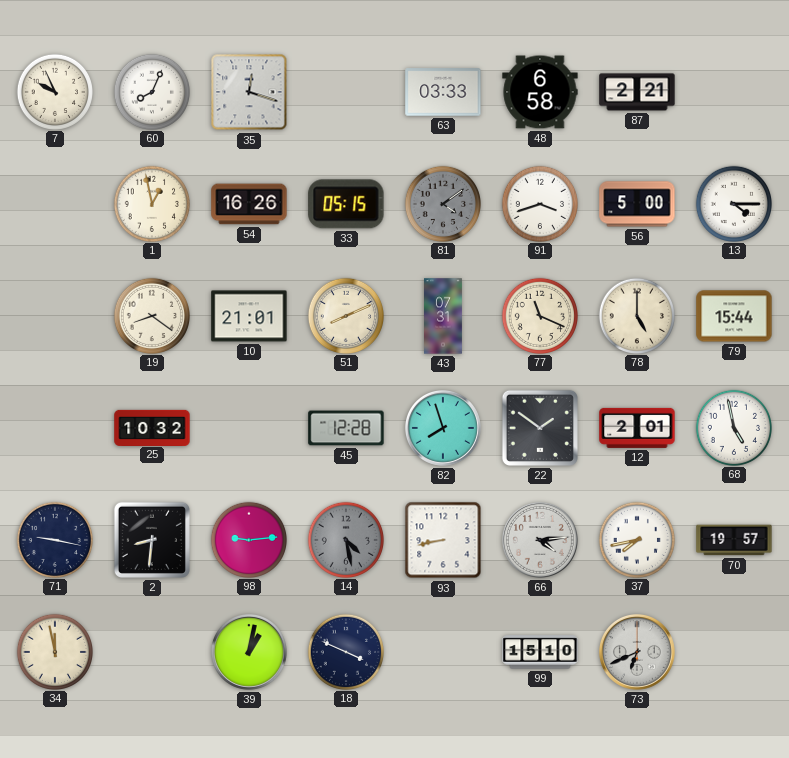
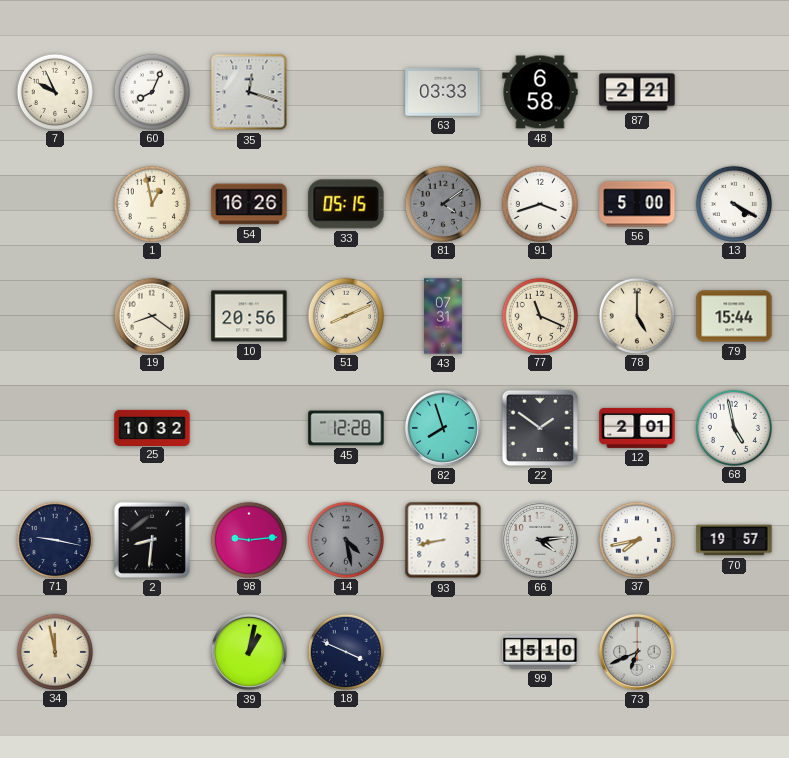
13: 4:15 -> 4:20 (733, 203)
10: 21:01 -> 20:56 (249, 316)
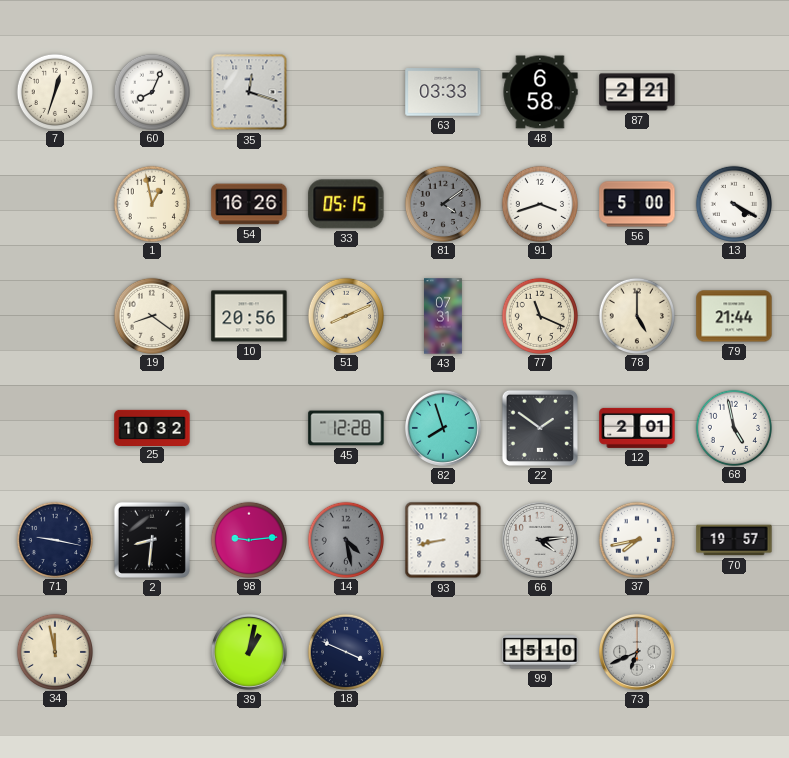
7: 9:56 -> 12:33 (54, 91)
79: 15:44 -> 21:44 (734, 316)
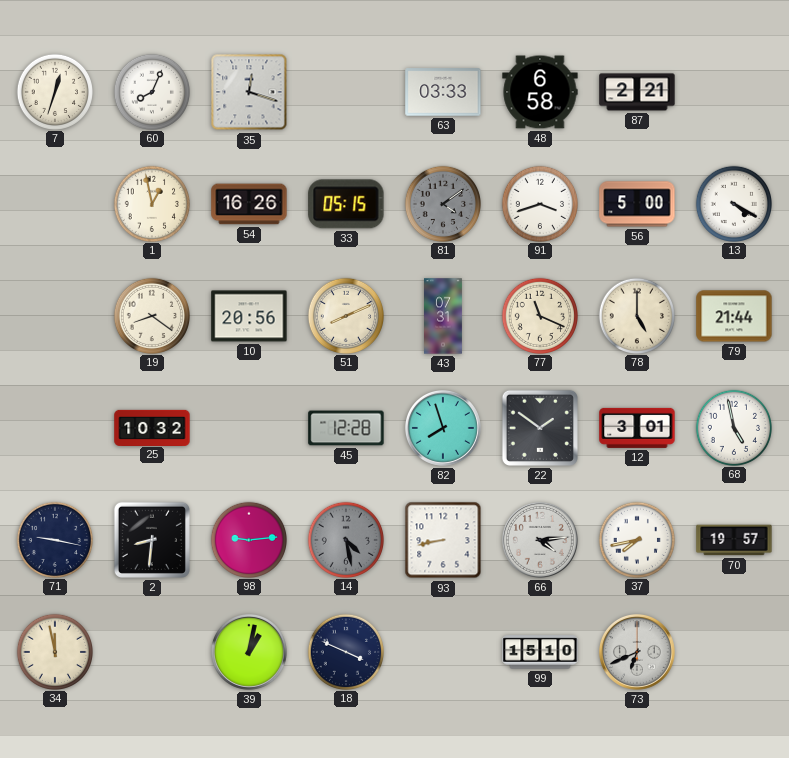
12: 2:01 -> 3:01 (637, 428)
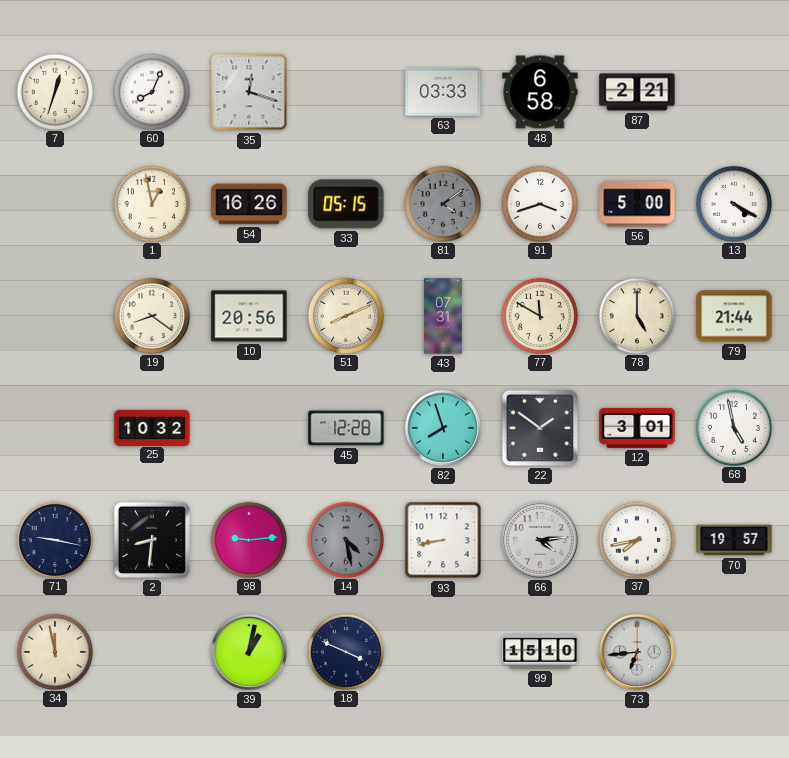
77: 11:19 -> 11:50 (539, 315)
73: 6:41 -> 6:44 (637, 653)
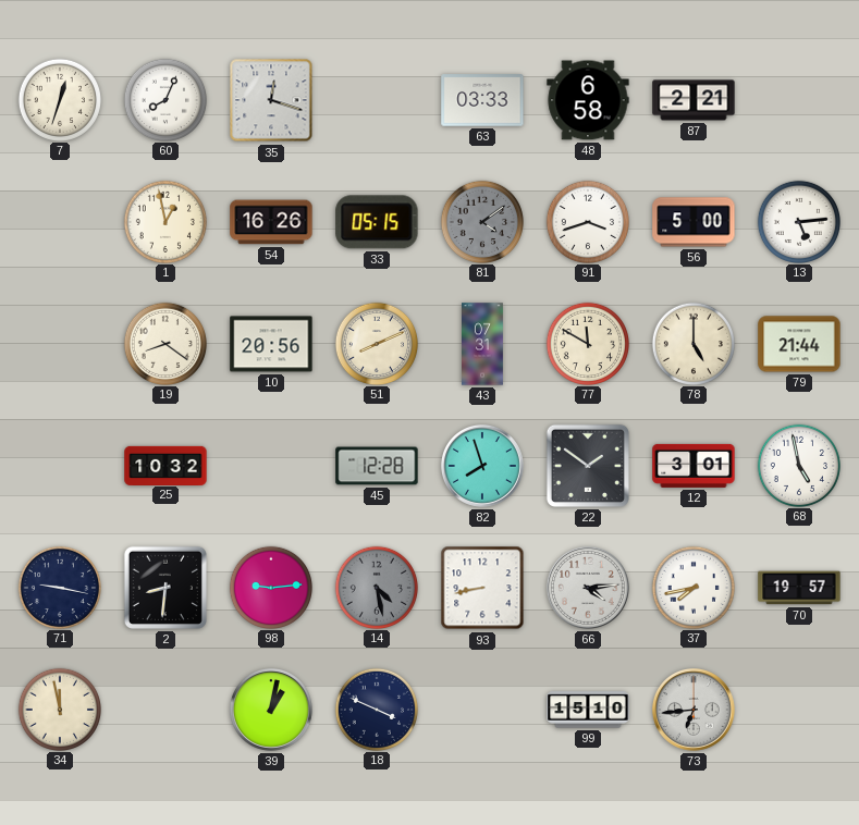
13: 4:20 -> 5:14 (798, 221)
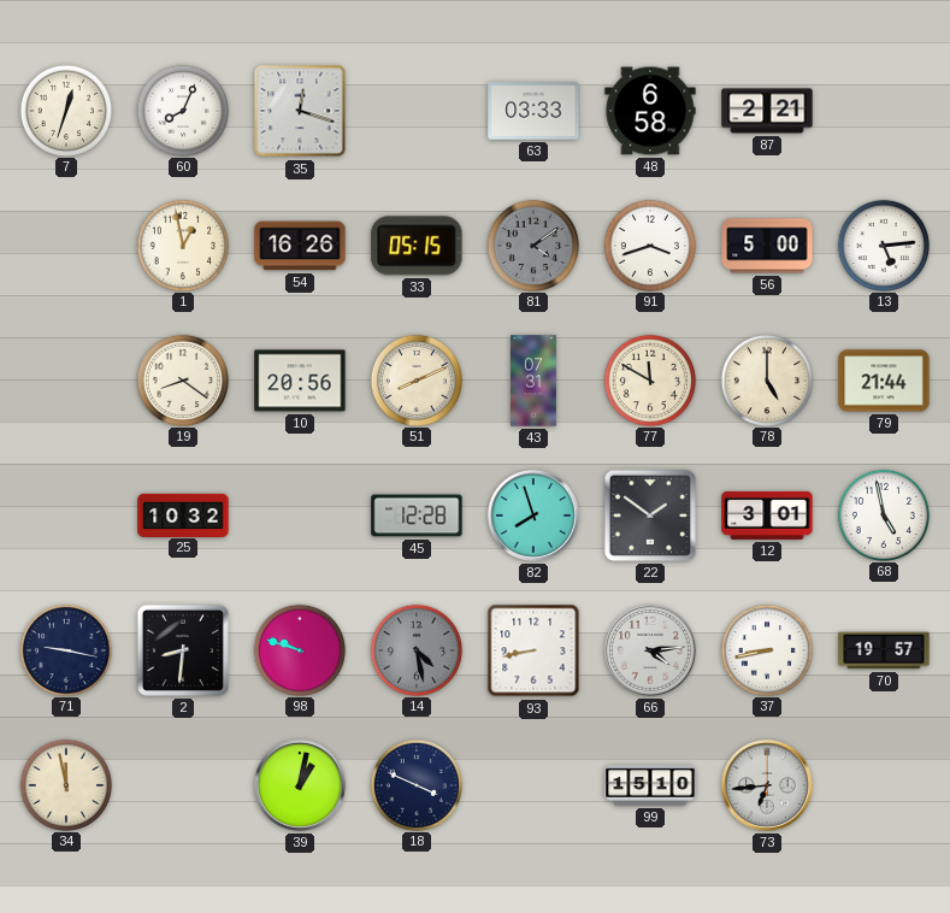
98: 9:14 -> 9:48 (299, 649)
37: 7:43 -> 8:43 (766, 649)
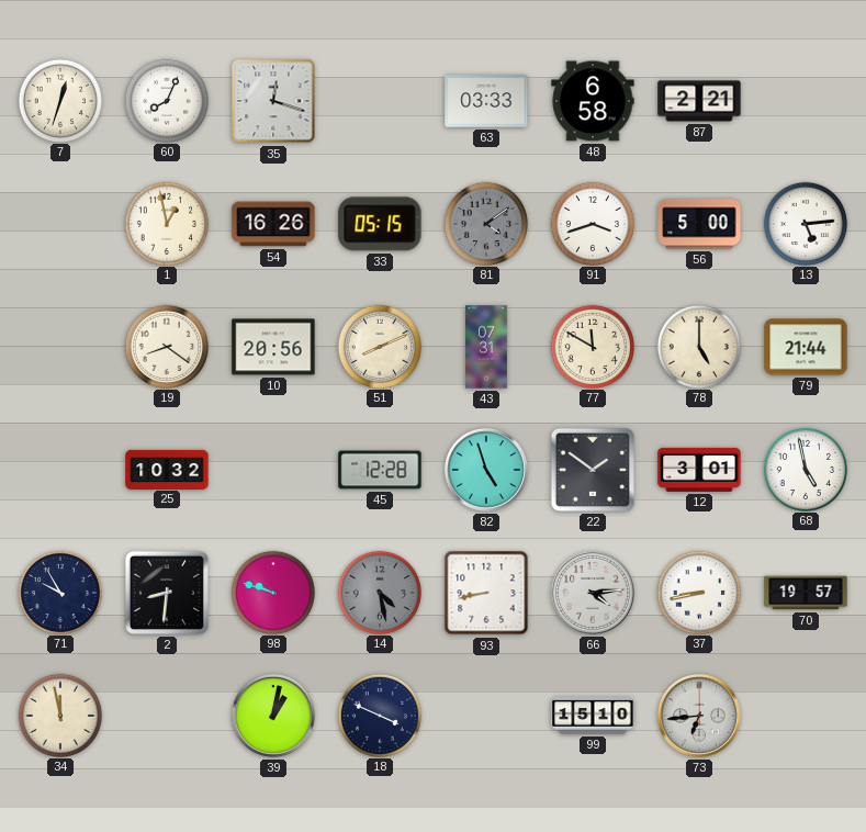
82: 7:57 -> 4:57 (486, 471)
71: 9:17 -> 9:55 (59, 592)
